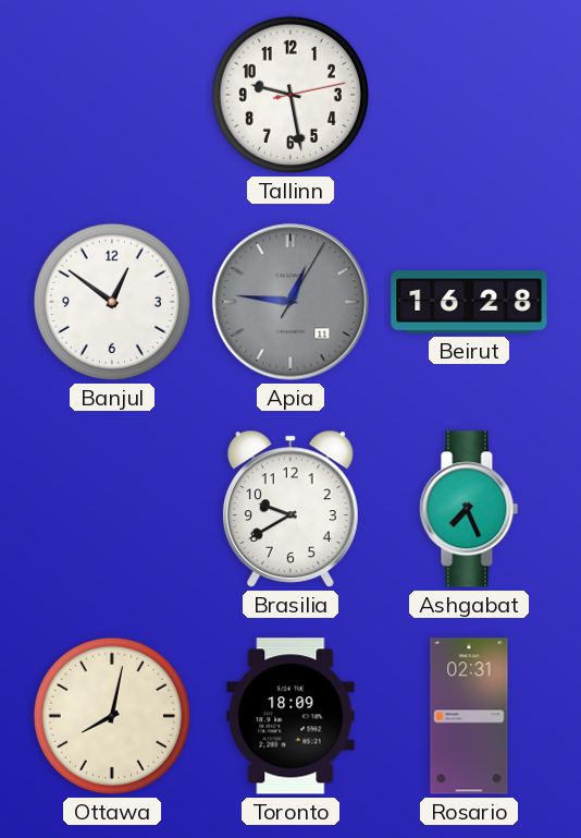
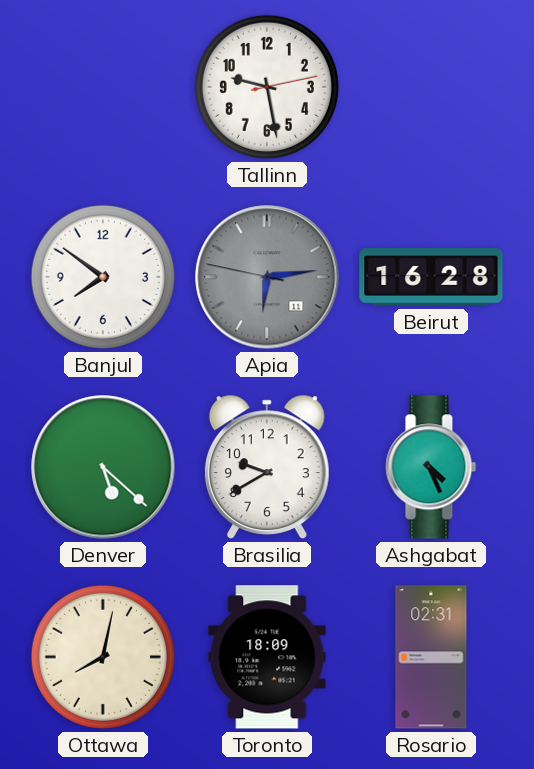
Banjul: 12:51 -> 7:51 (103, 277)
Apia: 12:46 -> 6:13 (267, 277)
Denver: none -> 5:22 (103, 467)
Ashgabat: 7:26 -> 4:26 (431, 467)
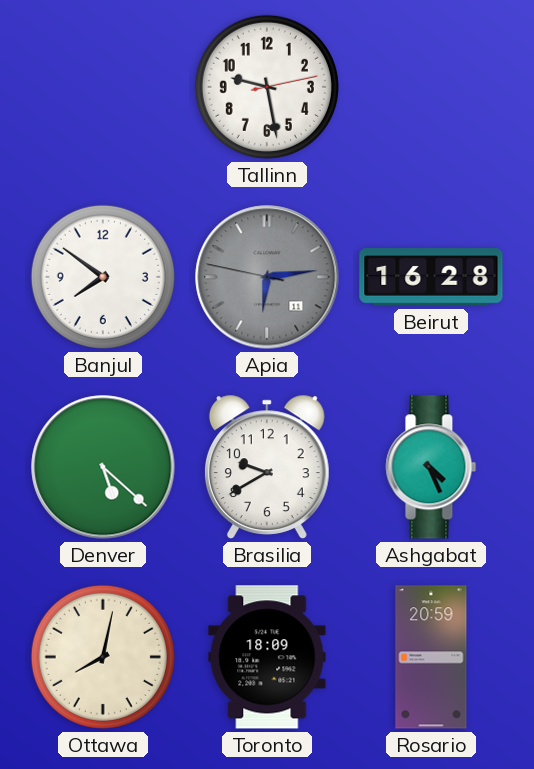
Rosario: 02:31 -> 20:59 (431, 657)
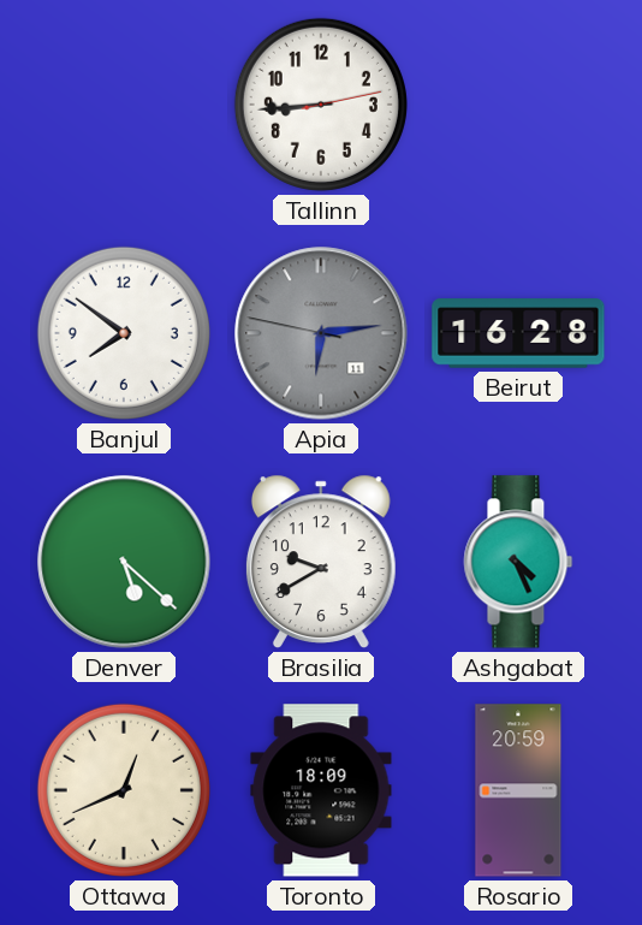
Tallinn: 9:28 -> 8:44 (321, 105)
Ottawa: 8:02 -> 12:41 (124, 790)
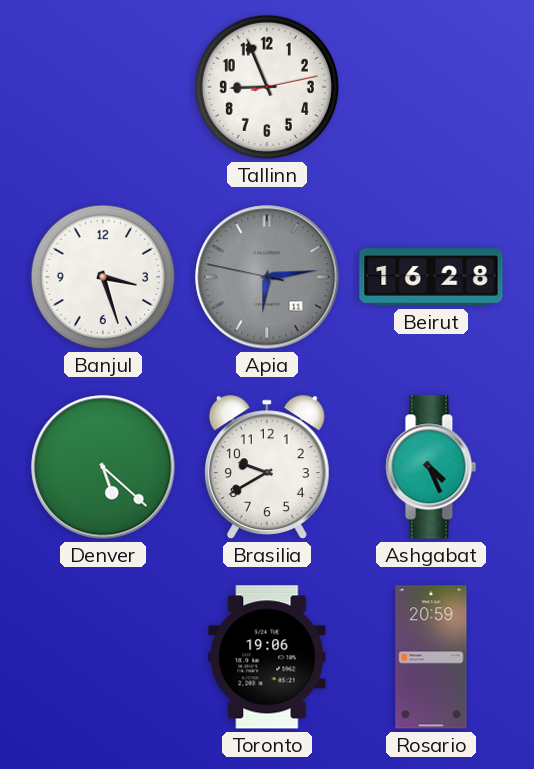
Tallinn: 8:44 -> 8:56 (267, 87)
Banjul: 7:51 -> 3:27 (103, 277)
Ottawa: 12:41 -> none (124, 790)
Toronto: 18:09 -> 19:06 (267, 657)
